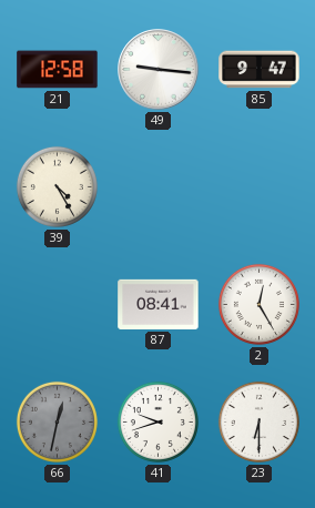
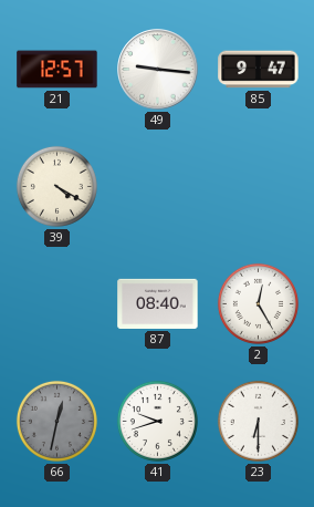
21: 12:58 -> 12:57 (57, 70)
39: 4:25 -> 4:20 (56, 186)
87: 08:41 -> 08:40 (158, 303)
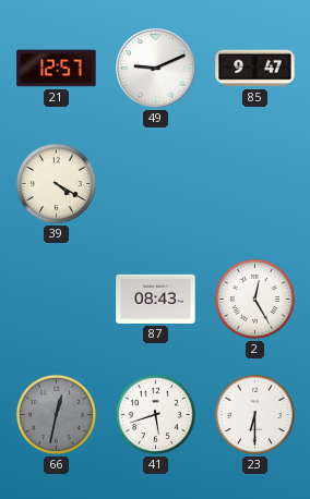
49: 9:16 -> 9:11 (156, 69)
87: 08:40 -> 08:43 (156, 299)
41: 9:42 -> 5:42 (155, 414)
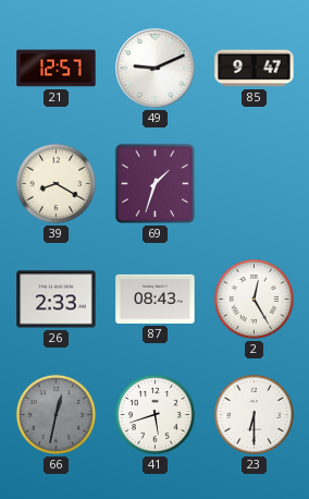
39: 4:20 -> 8:20 (55, 183)
69: none -> 1:33 (154, 183)
26: none -> 2:33 (57, 300)
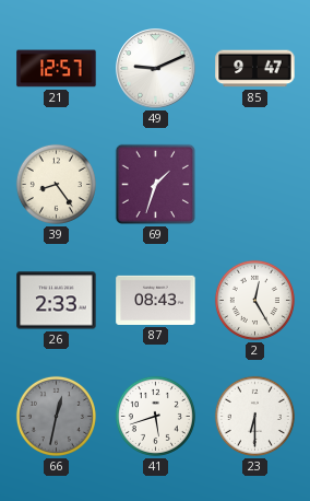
39: 8:20 -> 8:24 (56, 184)
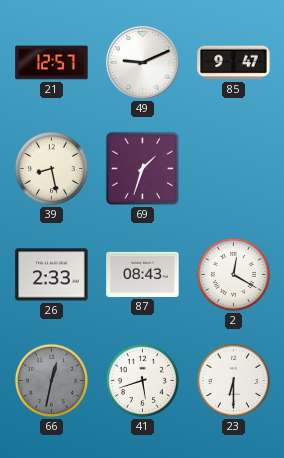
39: 8:24 -> 8:28 (51, 168)
2: 12:25 -> 12:20 (233, 274)
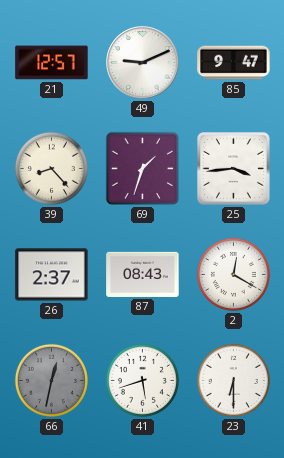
39: 8:28 -> 8:23 (51, 168)
25: none -> 3:44 (234, 169)
26: 2:33 -> 2:37 (52, 275)
